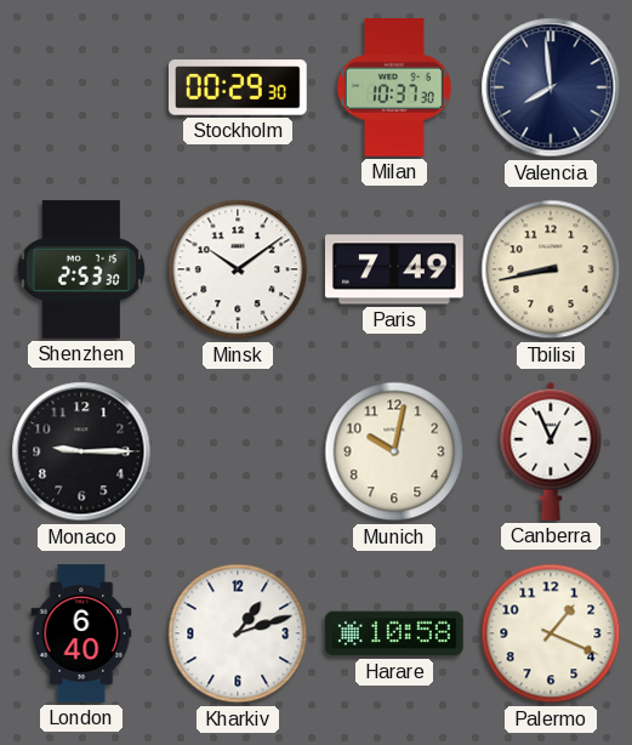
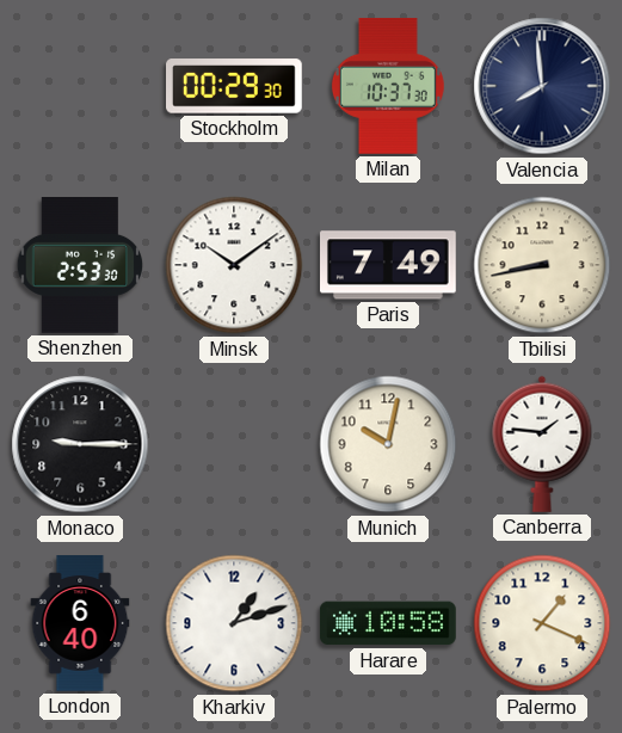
Canberra: 12:56 -> 1:46 (542, 444)
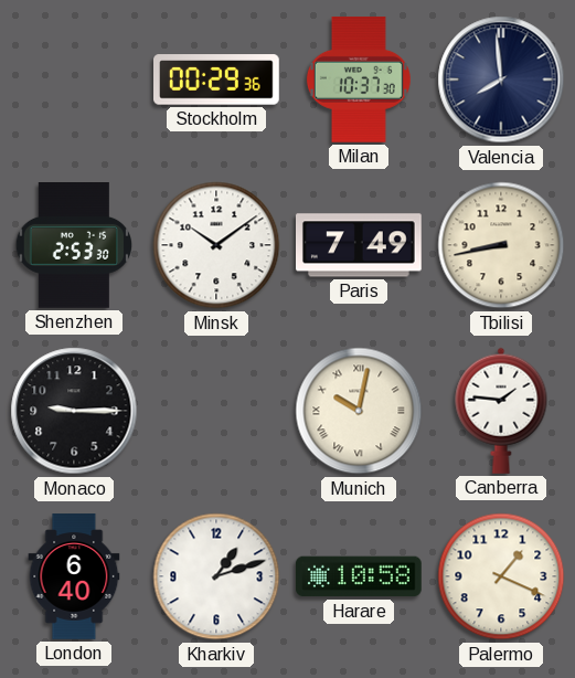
Stockholm: 00:29:30 -> 00:29:36 (217, 80)
Munich numerals: Arabic -> Roman (359, 411)
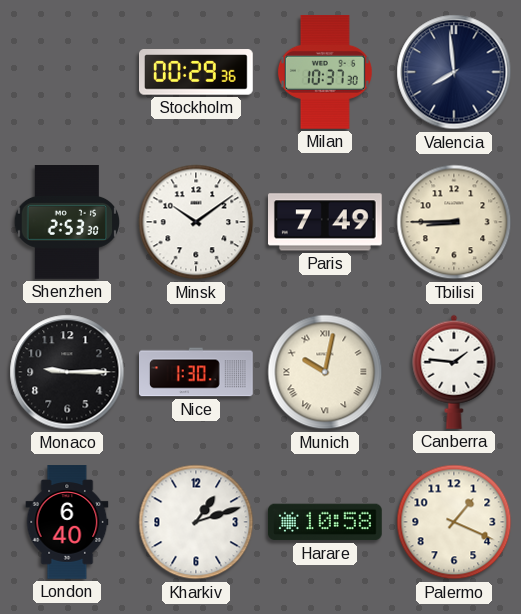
Tbilisi: 8:43 -> 8:45 (454, 222)
Nice: none -> 1:30 (197, 372)
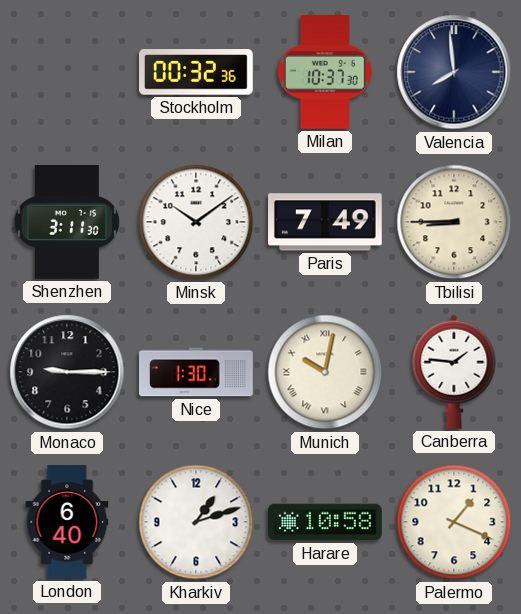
Stockholm: 00:29 -> 00:32 (197, 72)
Shenzhen: 2:53 -> 3:11 (67, 223)
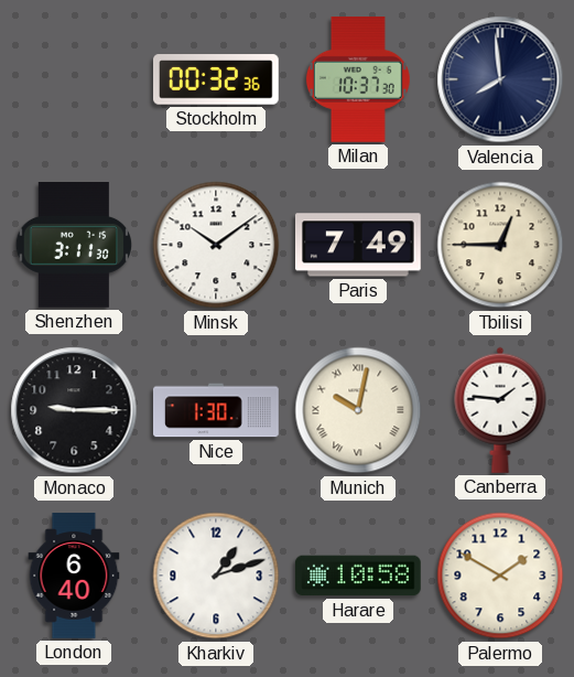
Tbilisi: 8:45 -> 12:45 (500, 245)
Palermo: 1:19 -> 1:50 (500, 576)
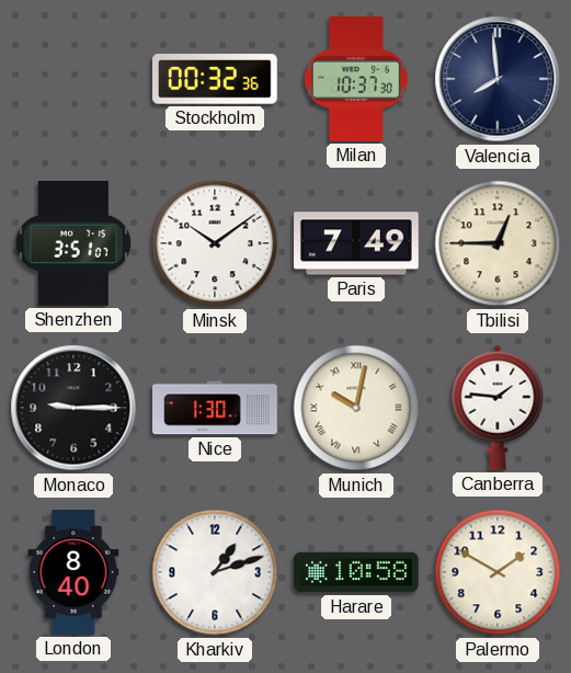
Shenzhen: 3:11 -> 3:51 (73, 244)
London: 6:40 -> 8:40 (73, 572)
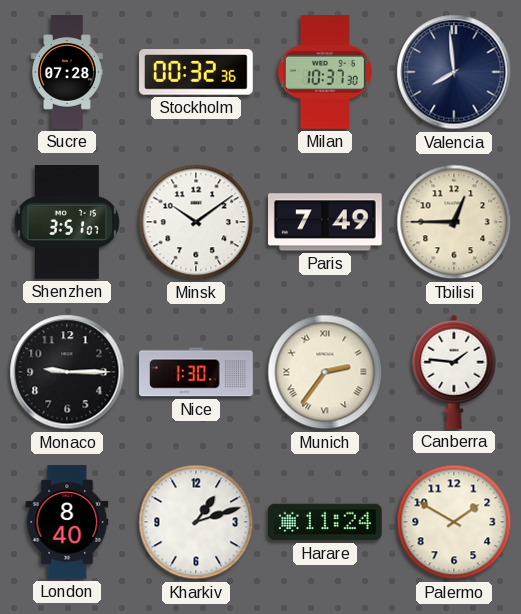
Sucre: none -> 07:28 (67, 72)
Munich: 10:02 -> 2:36 (325, 372)
Harare: 10:58 -> 11:24 (325, 522)
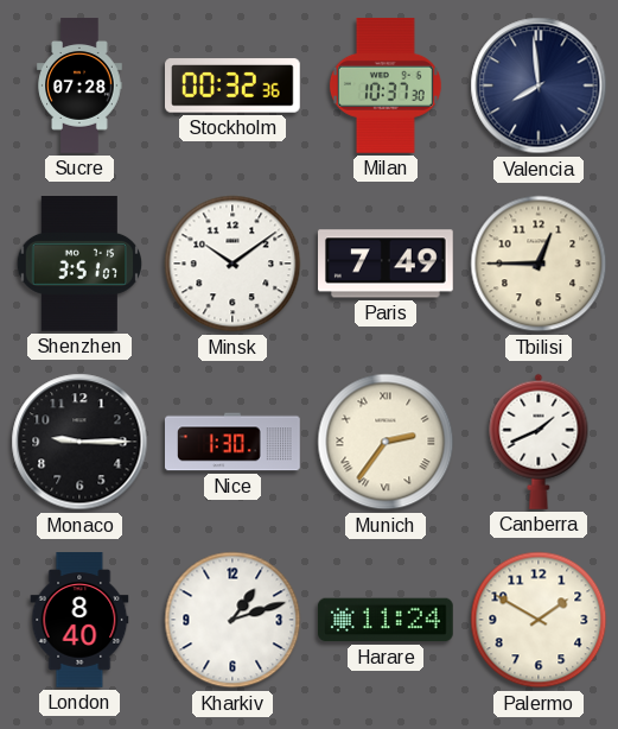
Canberra: 1:46 -> 1:41 (539, 442)
